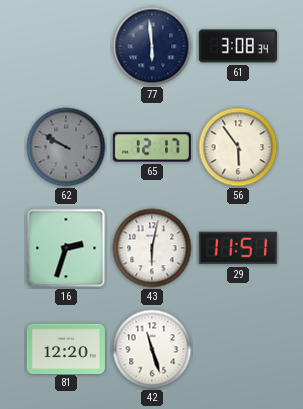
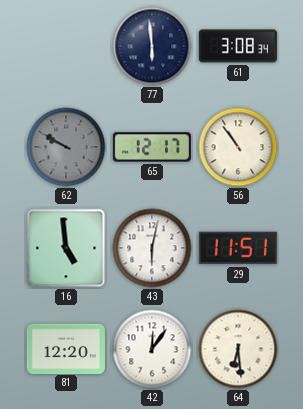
56: 5:54 -> 10:54 (238, 147)
16: 2:33 -> 4:59 (66, 248)
42: 11:27 -> 12:06 (152, 349)
64: none -> 6:29 (238, 349)
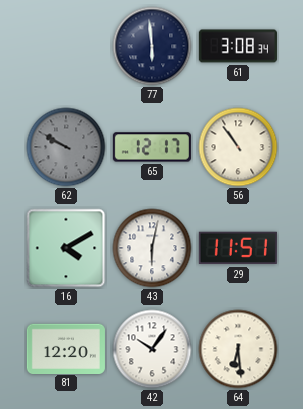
16: 4:59 -> 4:10 (66, 248)
42: 12:06 -> 10:06 (152, 349)
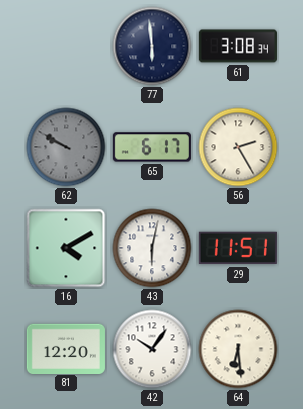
65: 12:17 -> 6:17 (152, 147)
56: 10:54 -> 2:25 (238, 147)
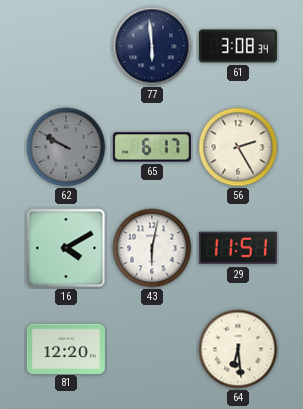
42: 10:06 -> none (152, 349)
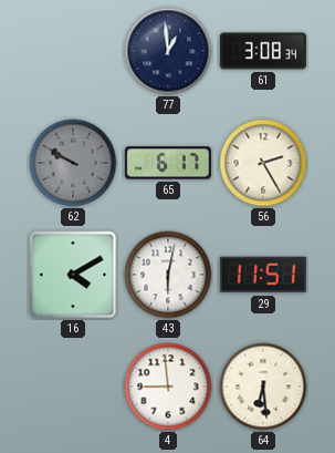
77: 5:59 -> 12:59 (168, 51)
81: 12:20 -> none (66, 348)
4: none -> 8:59 (168, 387)
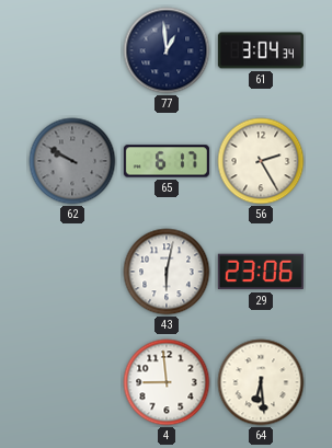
61: 3:08 -> 3:04 (261, 50)
16: 4:10 -> none (73, 275)
29: 11:51 -> 23:06 (261, 272)
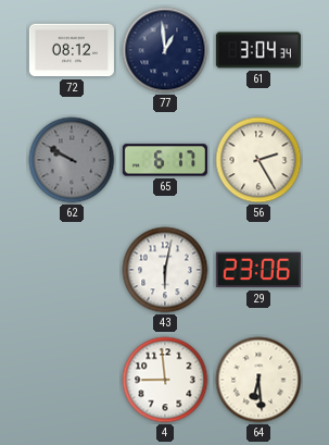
72: none -> 08:12 (72, 50)
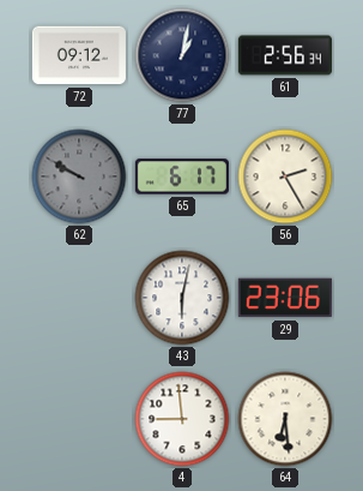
72: 08:12 -> 09:12 (79, 55)
77: 12:59 -> 1:02 (182, 55)
61: 3:04 -> 2:56 (285, 55)
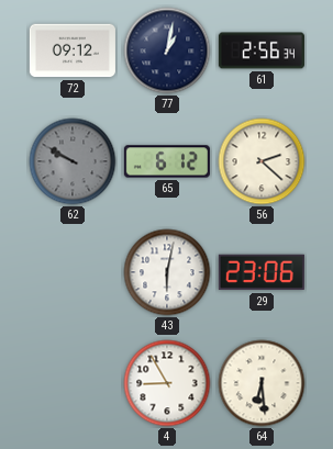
65: 6:17 -> 6:12 (167, 161)
56: 2:25 -> 2:22 (262, 161)
4: 8:59 -> 8:55 (167, 383)
